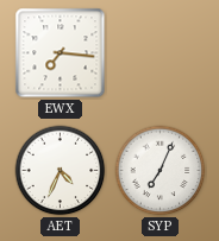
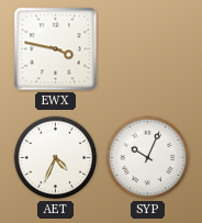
EWX: 7:16 -> 3:47 (56, 49)
SYP: 7:04 -> 10:04 (148, 158)
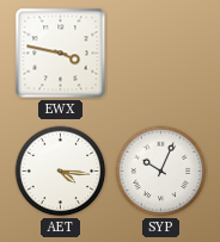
AET: 4:34 -> 4:16 (61, 172)
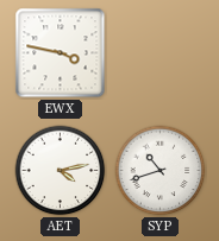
AET: 4:16 -> 4:13 (61, 171)
SYP: 10:04 -> 10:42 (161, 171)
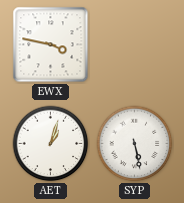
AET: 4:13 -> 1:03 (51, 144)
SYP: 10:42 -> 5:28 (135, 144)
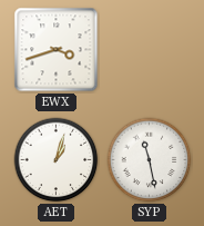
EWX: 3:47 -> 3:42 (57, 50)
SYP: 5:28 -> 11:28 (150, 160)
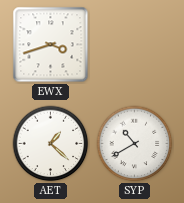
AET: 1:03 -> 1:22 (51, 144)
SYP: 11:28 -> 10:40 (135, 144)
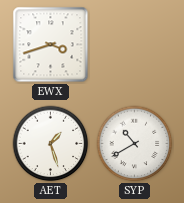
AET: 1:22 -> 1:27 (51, 144)
